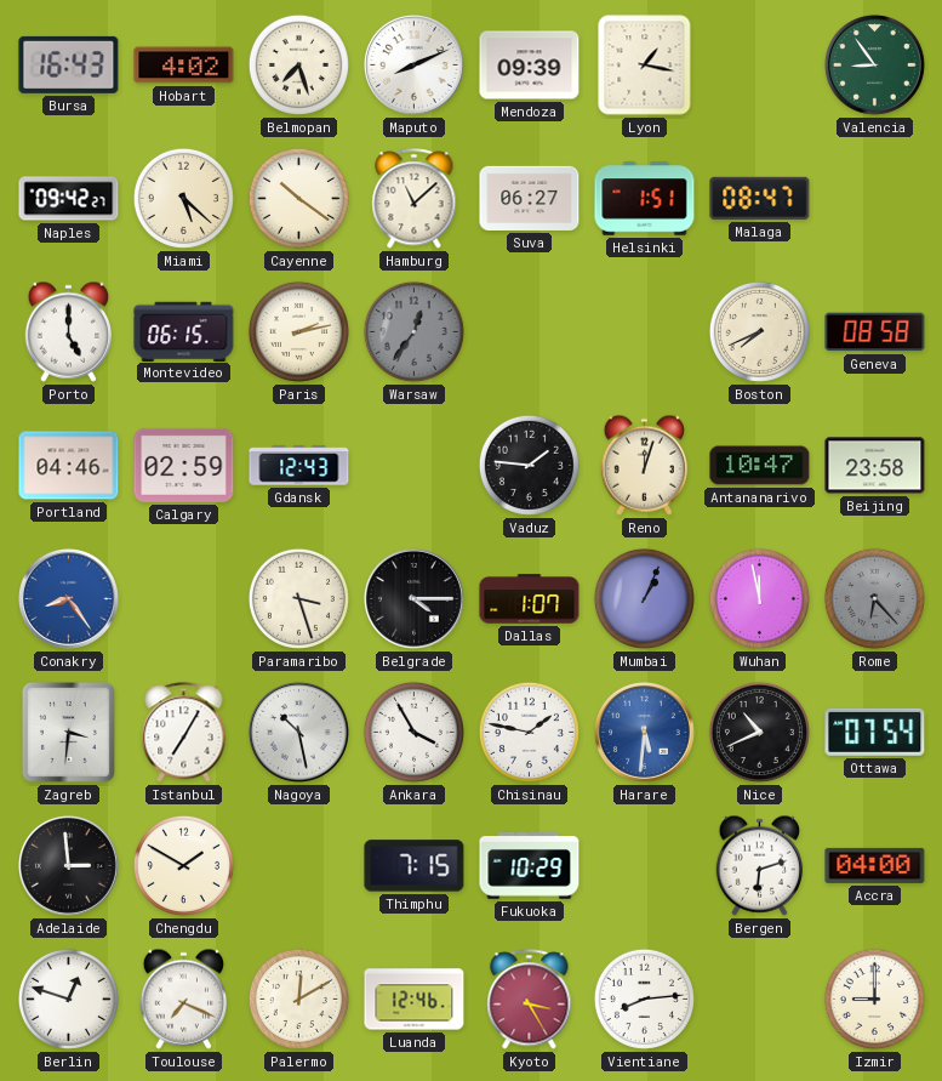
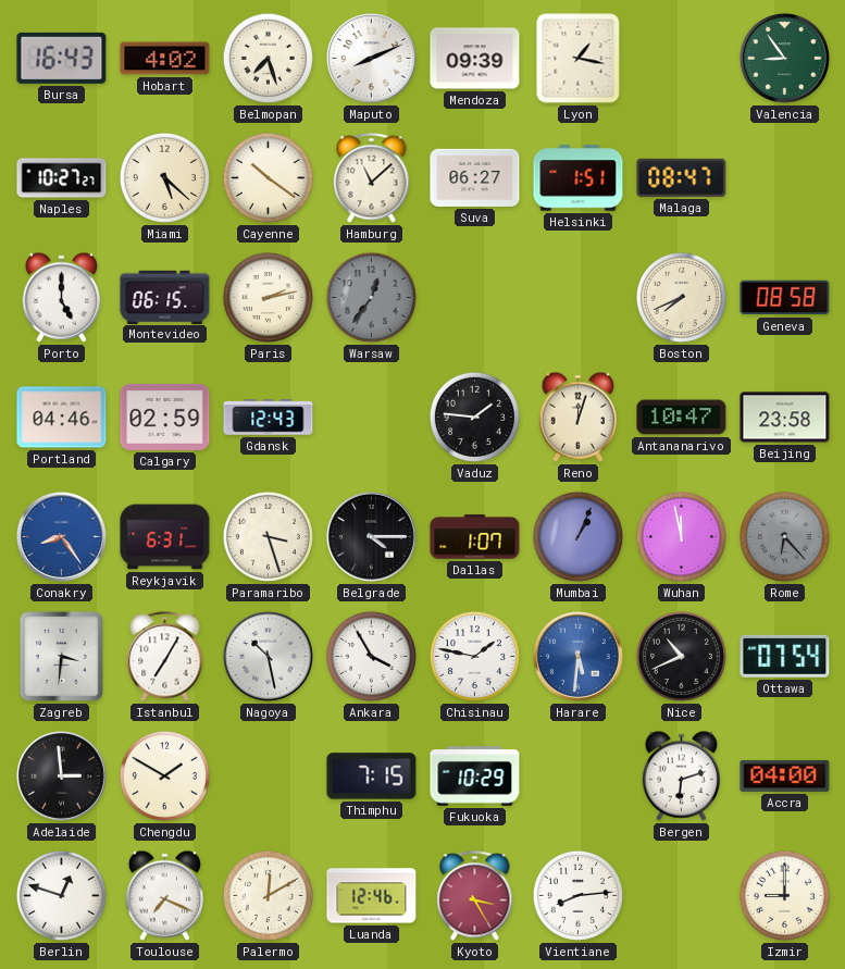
Naples: 09:42 -> 10:27 (62, 178)
Reykjavik: none -> 6:31 (165, 537)
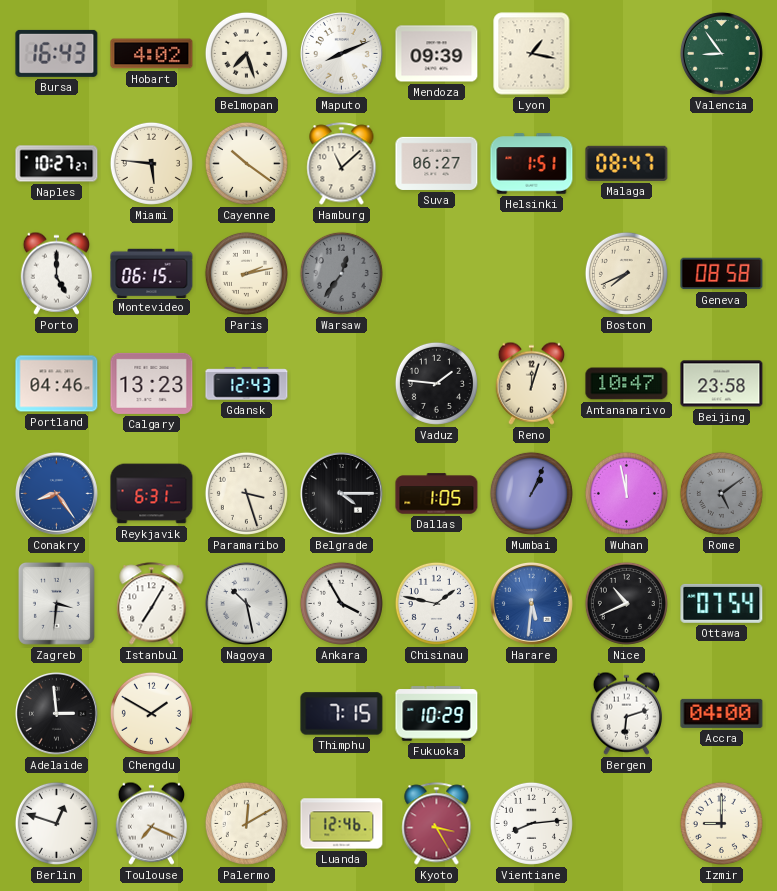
Miami: 5:22 -> 5:46 (151, 163)
Calgary: 02:59 -> 13:23 (152, 383)
Dallas: 1:07 -> 1:05 (437, 494)
Rome: 6:23 -> 5:09 (721, 493)
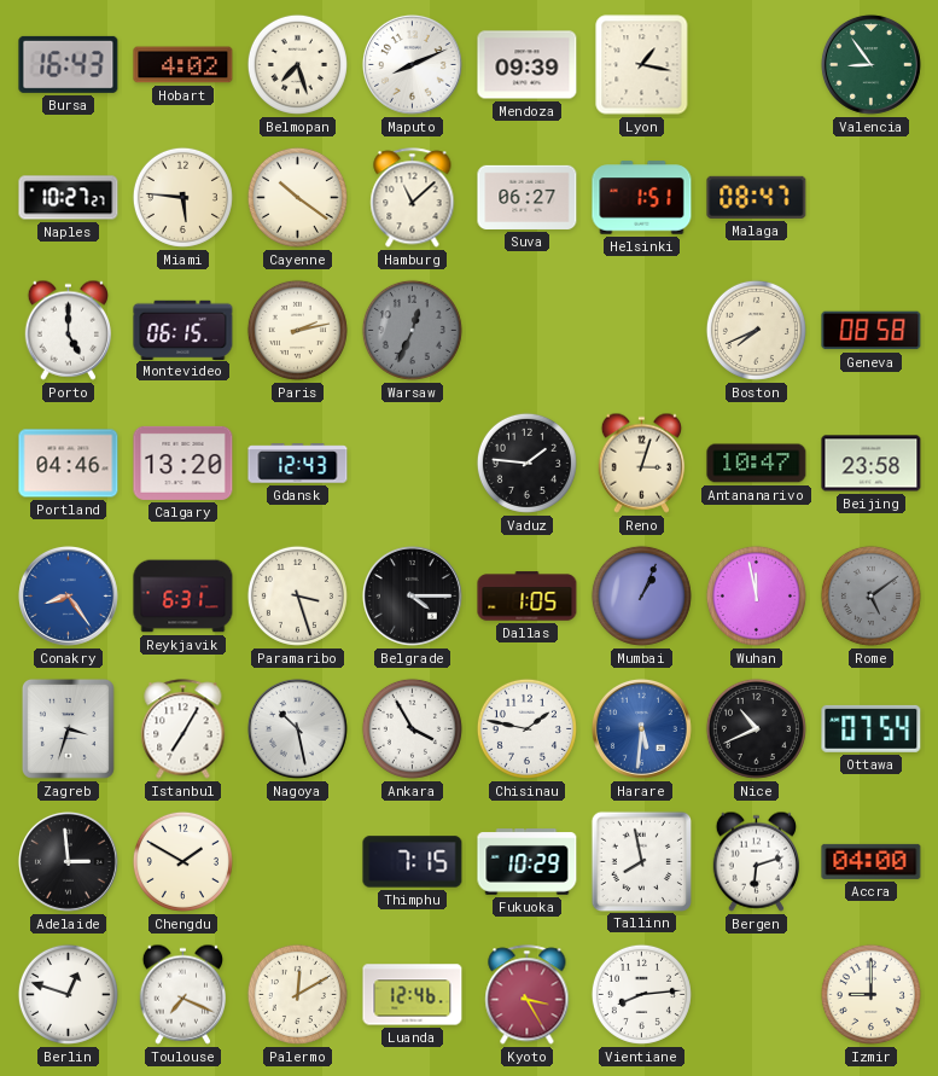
Warsaw: 12:36 -> 12:34 (412, 330)
Calgary: 13:23 -> 13:20 (183, 463)
Reno: 12:03 -> 3:03 (641, 463)
Zagreb: 3:31 -> 3:33 (68, 728)
Tallinn: none -> 7:58 (641, 861)
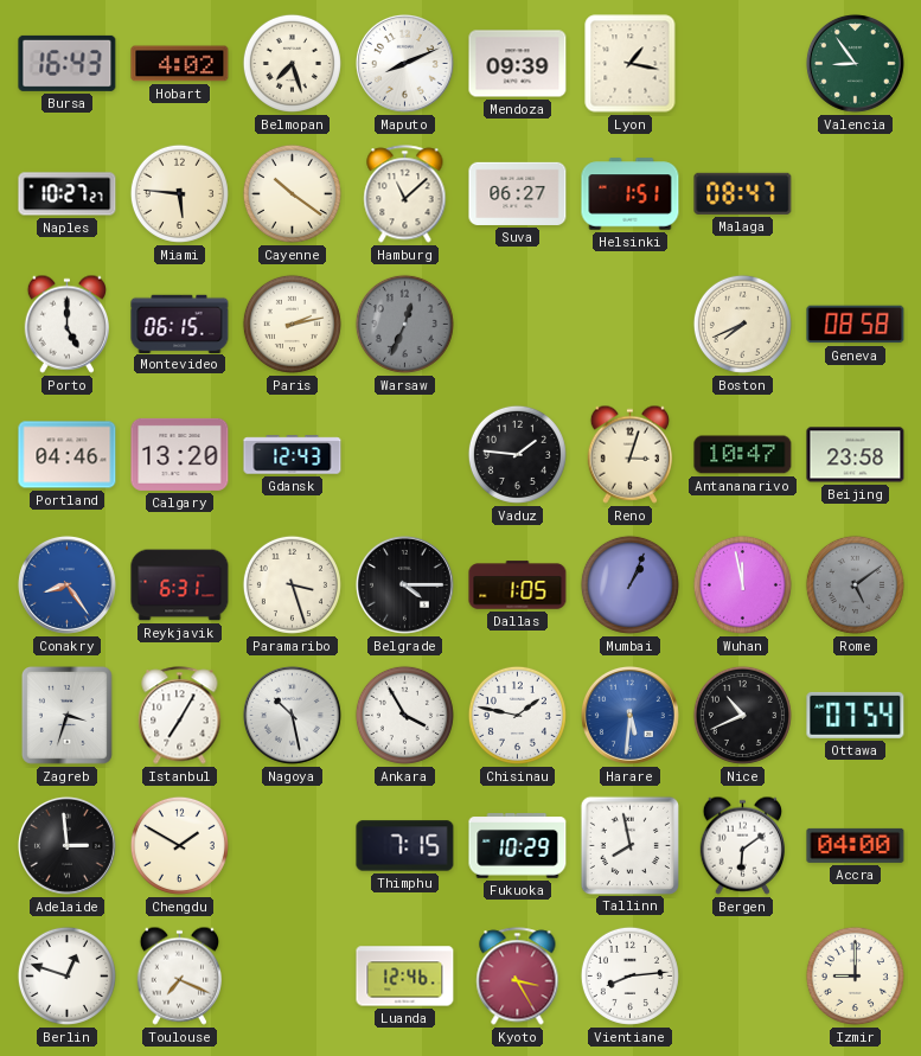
Bergen: 6:12 -> 6:09 (742, 845)
Palermo: 12:10 -> none (297, 994)
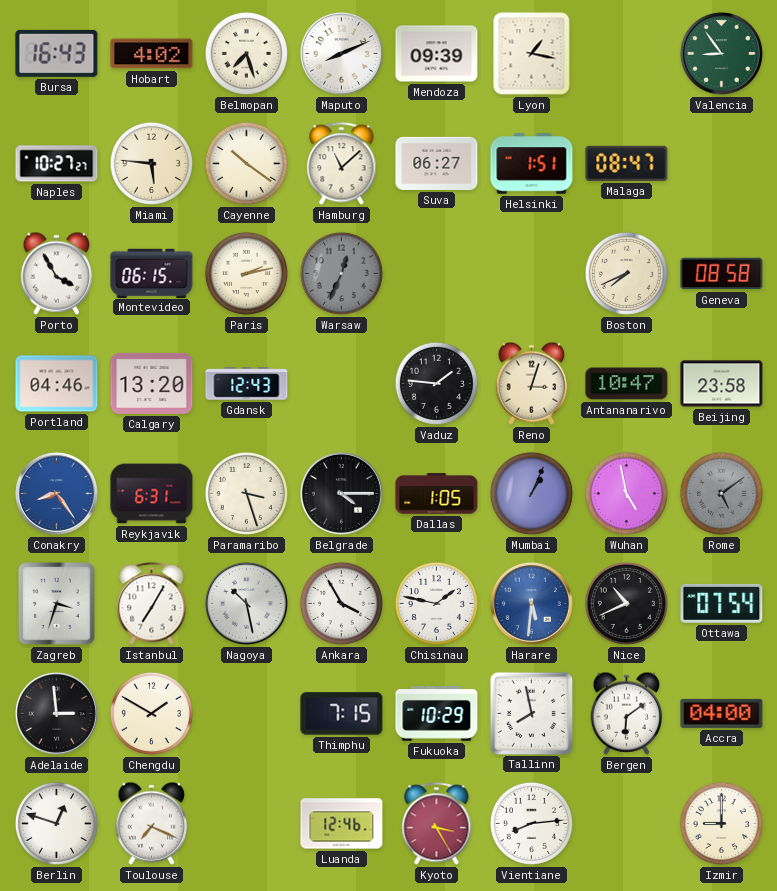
Porto: 5:00 -> 3:55 (56, 273)
Wuhan: 11:58 -> 4:58 (626, 493)
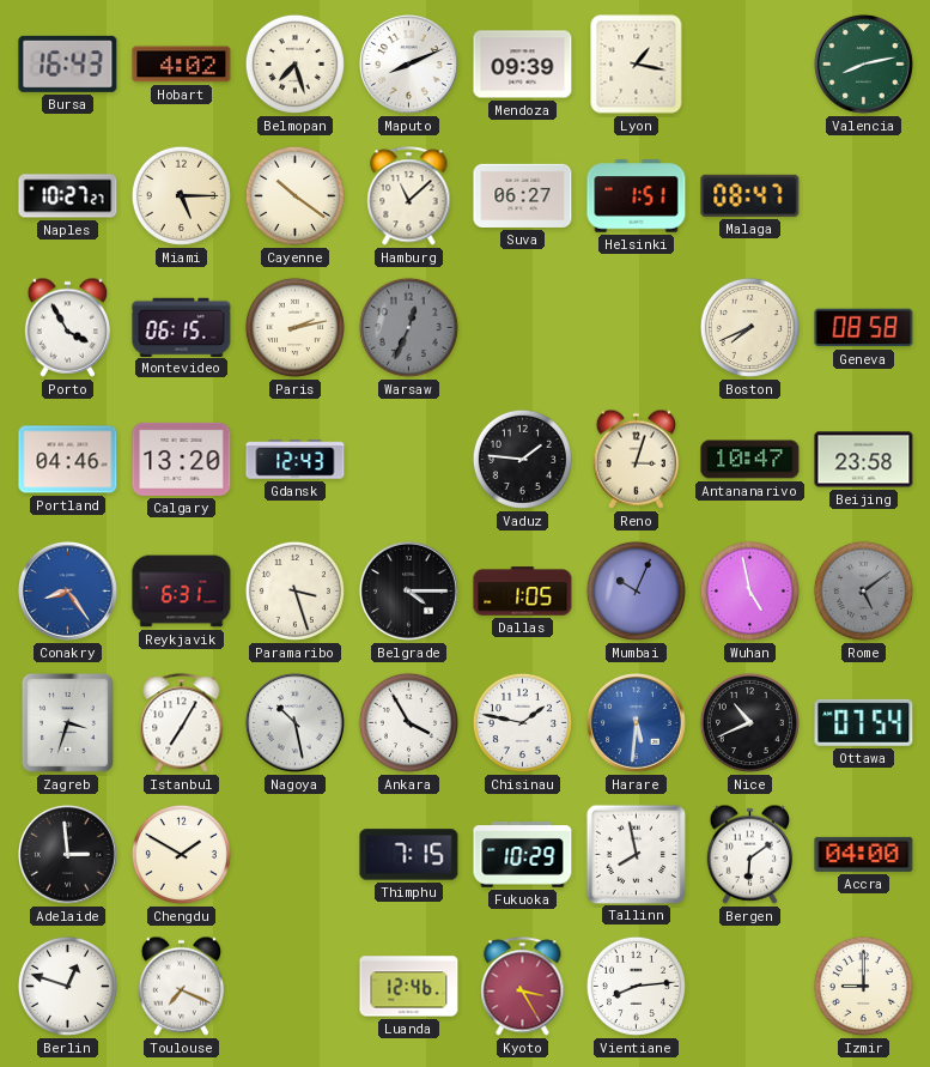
Valencia: 8:54 -> 8:13 (863, 63)
Miami: 5:46 -> 5:15 (181, 195)
Mumbai: 1:04 -> 10:04 (636, 590)
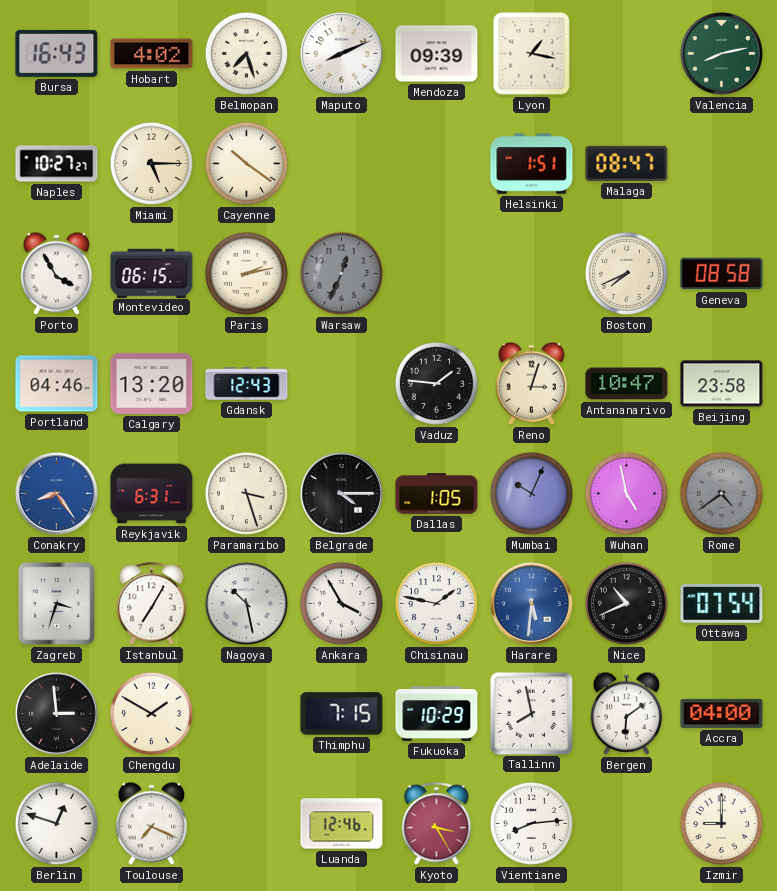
Hamburg: 11:08 -> none (409, 196)
Suva: 06:27 -> none (523, 195)
Rome: 5:09 -> 4:39 (721, 493)
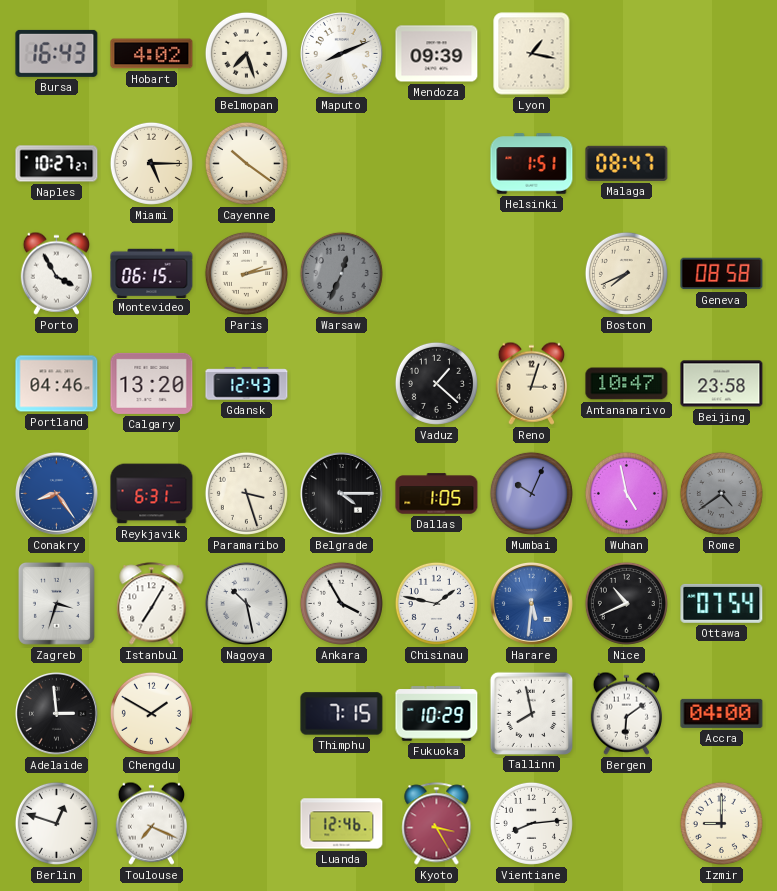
Valencia: 8:13 -> none (721, 53)
Vaduz: 1:46 -> 1:22 (436, 383)
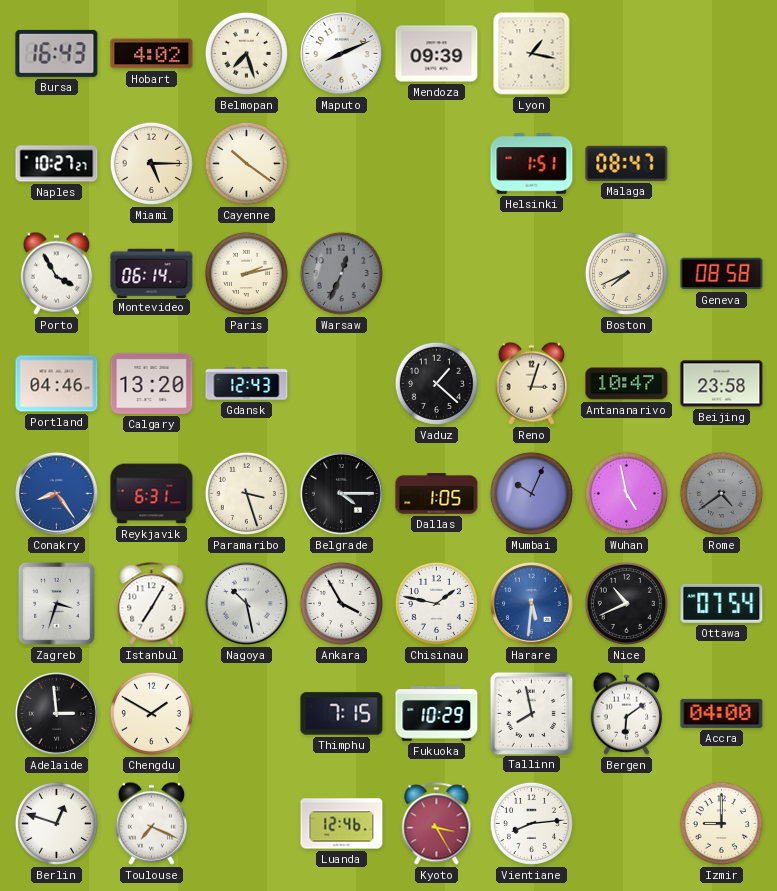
Montevideo: 06:15 -> 06:14 (152, 273)
